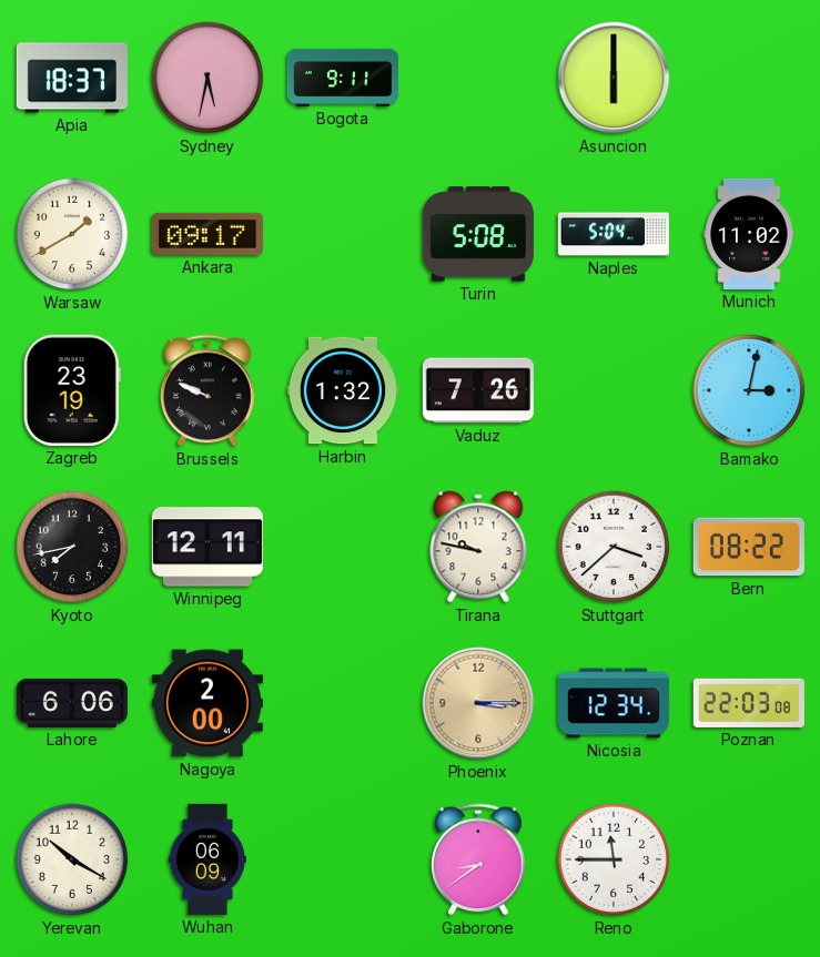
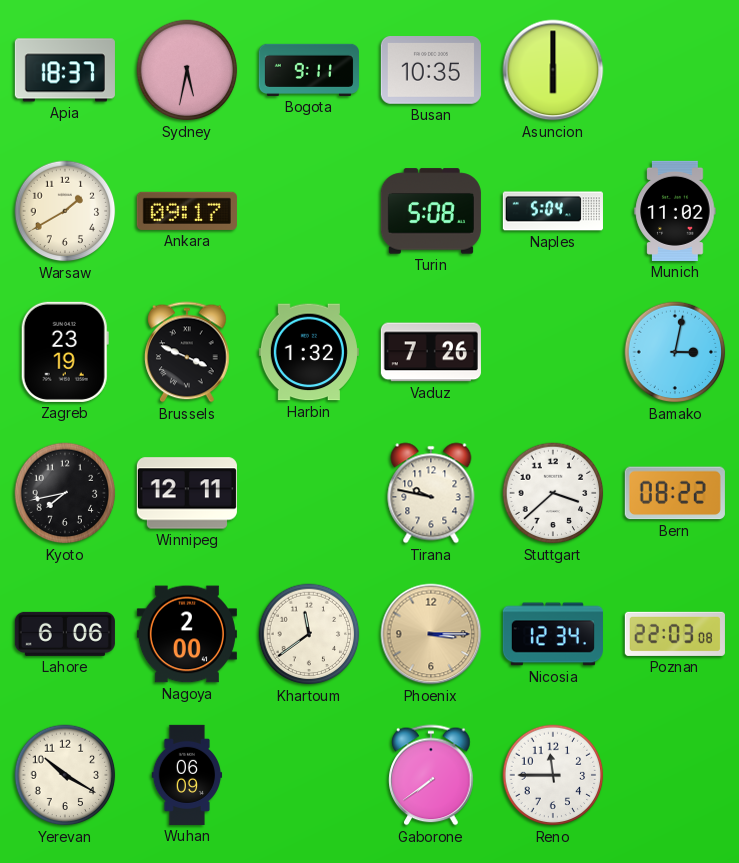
Busan: none -> 10:35 (431, 71)
Brussels: 9:49 -> 3:49 (187, 352)
Khartoum: none -> 11:39 (309, 634)
Gaborone: 8:39 -> 7:39 (431, 775)
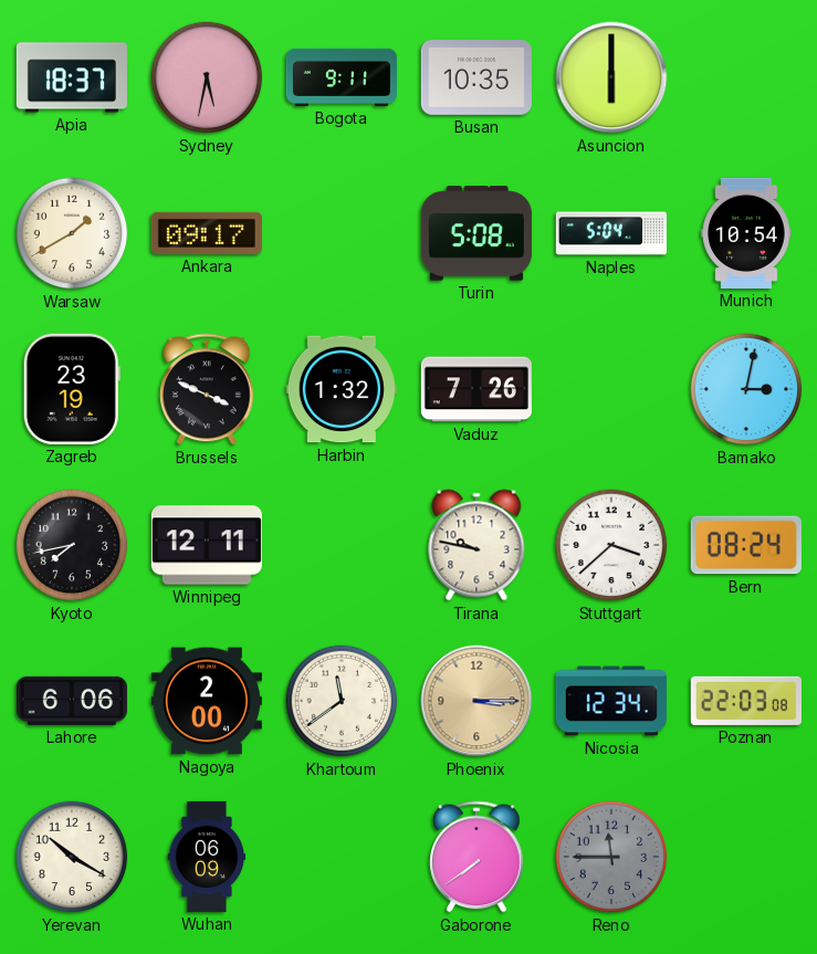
Munich: 11:02 -> 10:54 (746, 233)
Bern: 08:22 -> 08:24 (746, 545)
Reno dial: white -> grey (611, 857)
